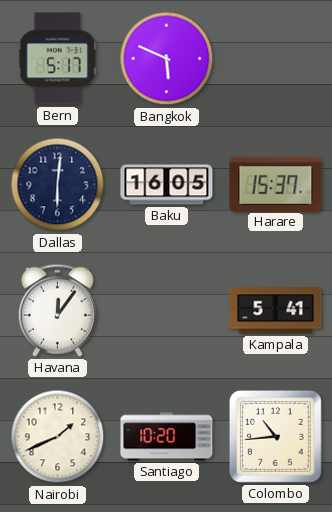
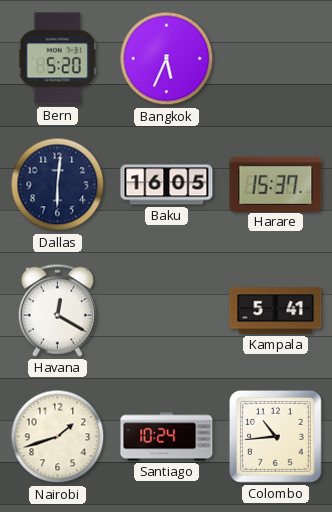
Bern: 5:17 -> 5:20 (57, 59)
Bangkok: 5:49 -> 5:34 (167, 59)
Havana: 12:06 -> 12:20 (57, 310)
Nairobi: 1:41 -> 1:42 (58, 437)
Santiago: 10:20 -> 10:24 (167, 437)
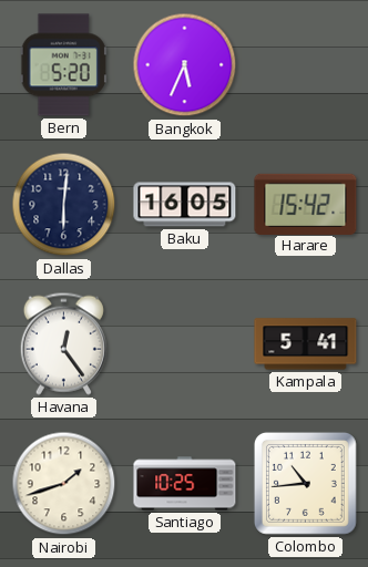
Harare: 15:37 -> 15:42 (306, 204)
Havana: 12:20 -> 12:24 (63, 343)
Santiago: 10:24 -> 10:25 (185, 484)
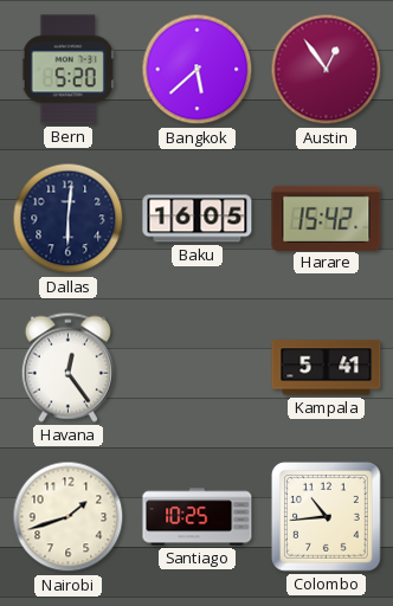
Bangkok: 5:34 -> 5:38 (198, 70)
Austin: none -> 12:54 (327, 70)
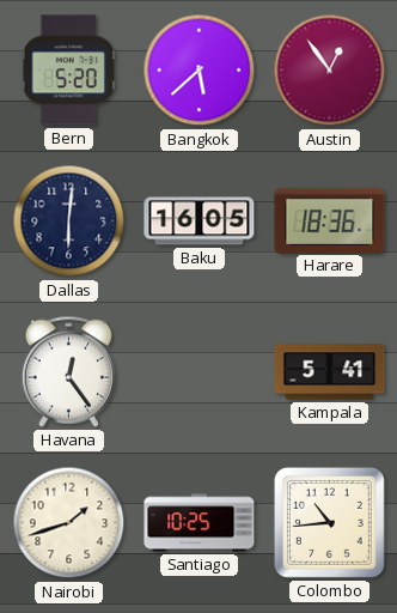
Harare: 15:42 -> 18:36 (330, 220)
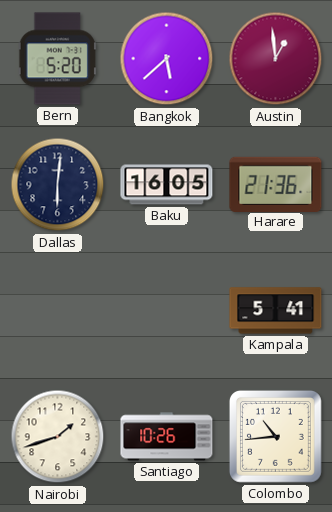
Austin: 12:54 -> 12:59 (276, 59)
Harare: 18:36 -> 21:36 (276, 184)
Havana: 12:24 -> none (68, 371)
Santiago: 10:25 -> 10:26 (167, 437)
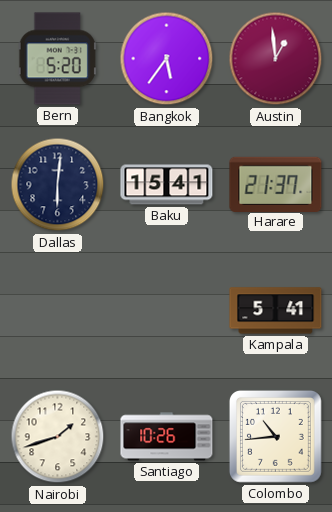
Bangkok: 5:38 -> 5:36 (167, 59)
Baku: 16:05 -> 15:41 (167, 185)
Harare: 21:36 -> 21:37 (276, 184)
